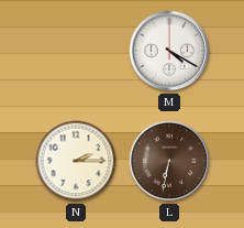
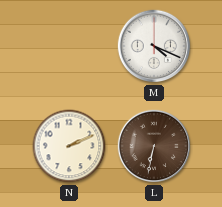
M: 4:20 -> 4:19 (154, 46)
N: 2:15 -> 2:11 (69, 146)
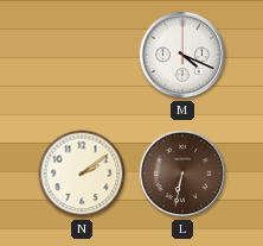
N: 2:11 -> 2:09 (82, 174)
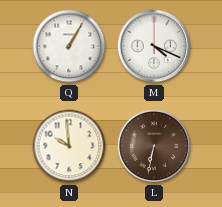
Q: none -> 1:05 (69, 46)
N: 2:09 -> 9:59 (69, 146)
